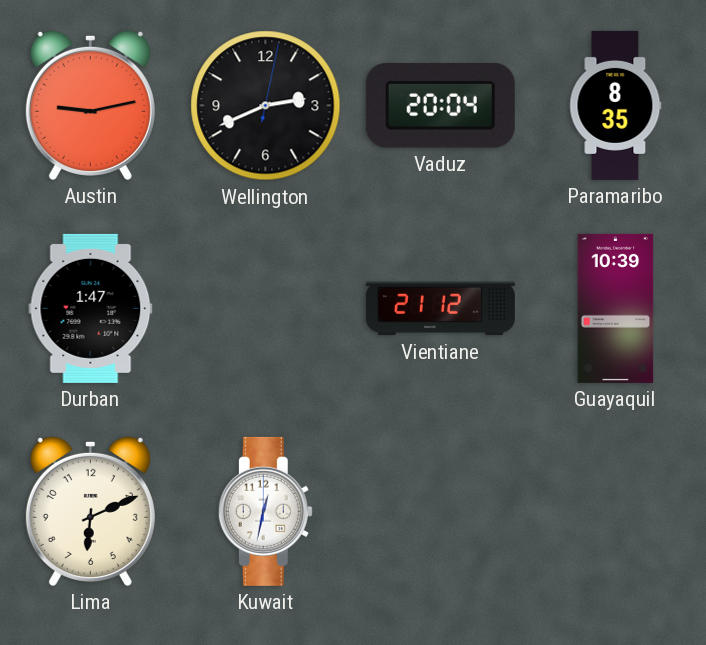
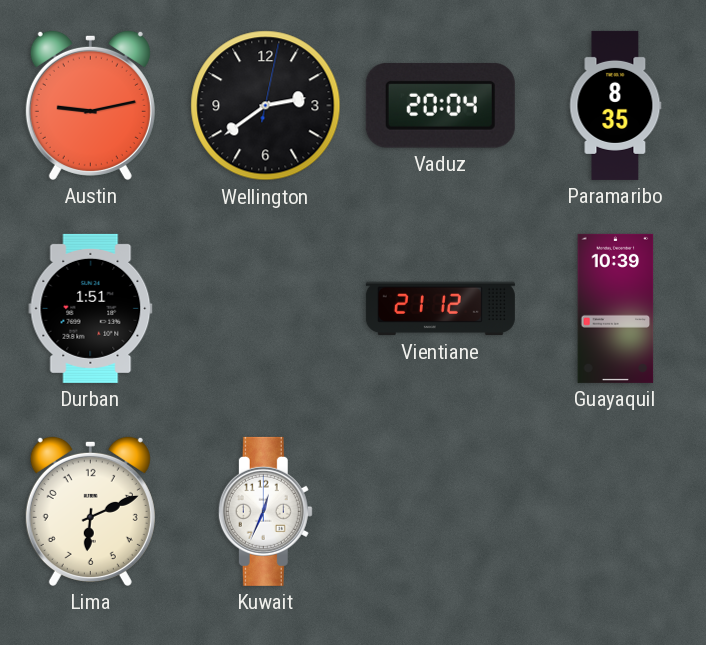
Wellington: 2:41 -> 2:39 (266, 106)
Durban: 1:47 -> 1:51 (91, 308)
Kuwait: 12:32 -> 12:34 (265, 511)
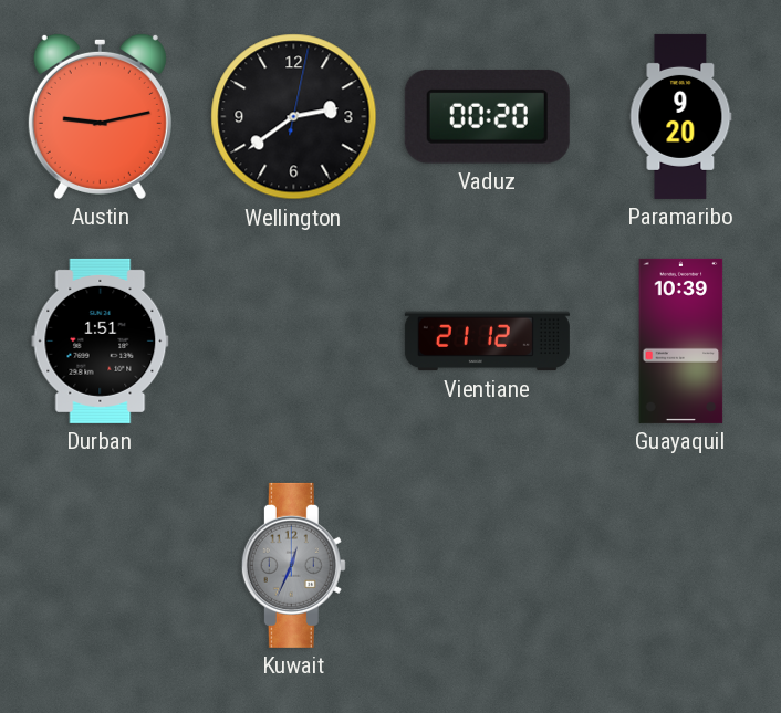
Vaduz: 20:04 -> 00:20 (487, 116)
Paramaribo: 8:35 -> 9:20 (681, 116)
Lima: 6:11 -> none (90, 511)
Kuwait dial: white -> grey (293, 565)
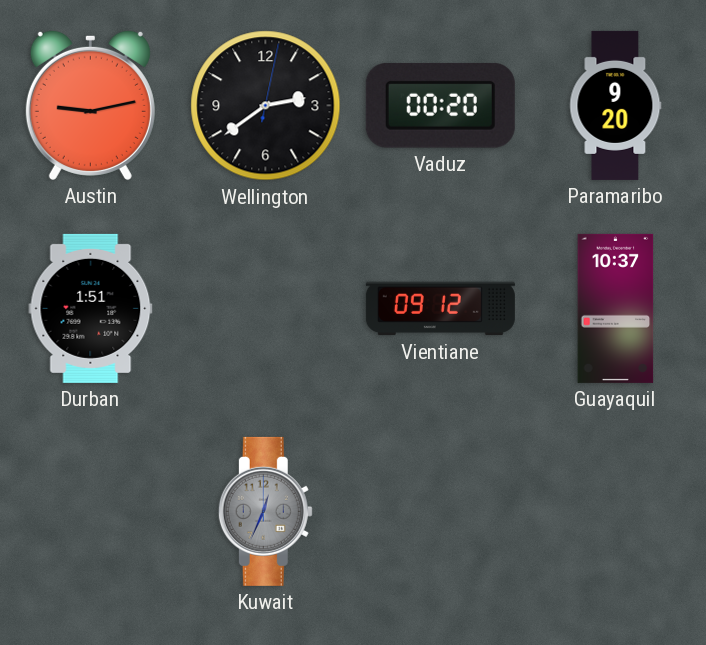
Vientiane: 21:12 -> 09:12 (440, 309)
Guayaquil: 10:39 -> 10:37 (616, 308)
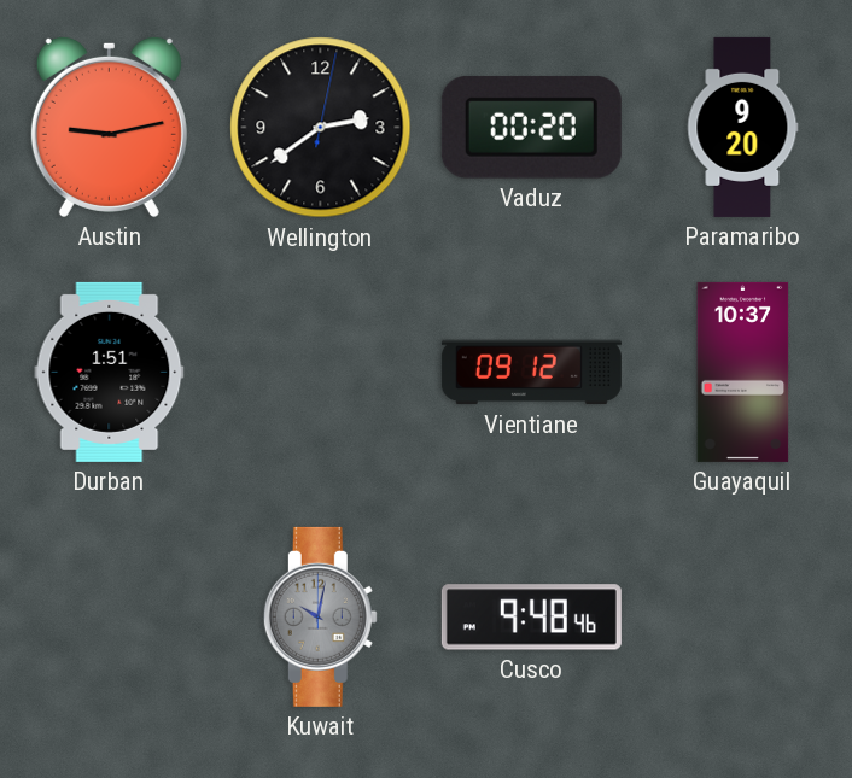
Kuwait: 12:34 -> 10:02 (320, 616)
Cusco: none -> 9:48 (531, 618)
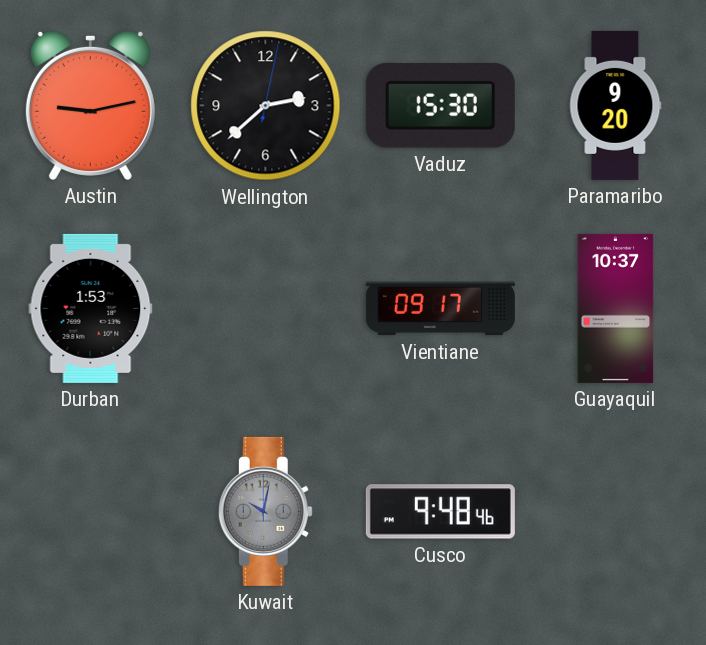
Wellington: 2:39 -> 2:38 (266, 106)
Vaduz: 00:20 -> 15:30 (440, 105)
Durban: 1:51 -> 1:53 (91, 308)
Vientiane: 09:12 -> 09:17 (440, 309)
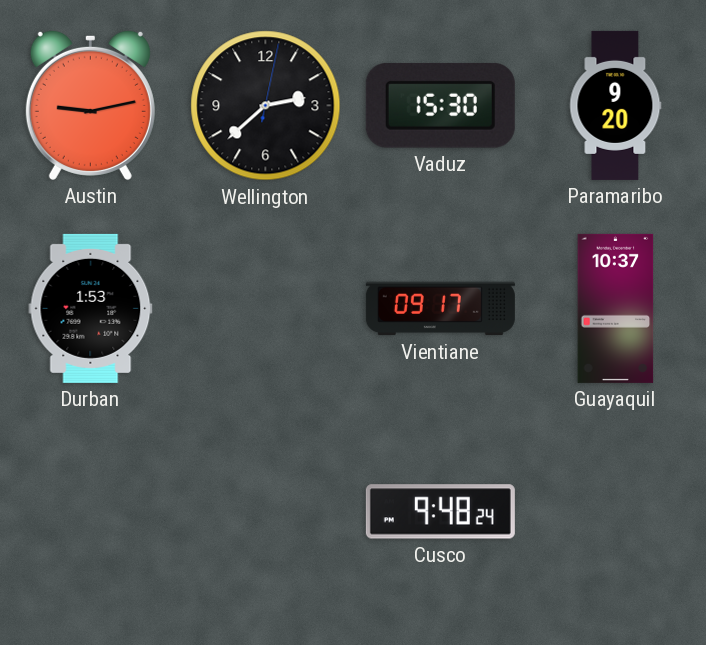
Kuwait: 10:02 -> none (265, 511)
Cusco: 9:48:46 -> 9:48:24 (440, 512)
